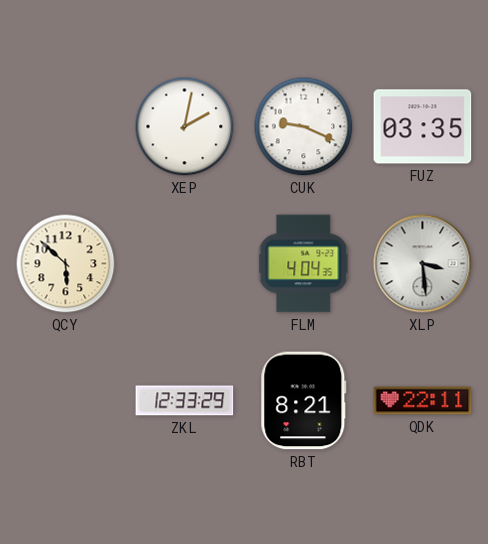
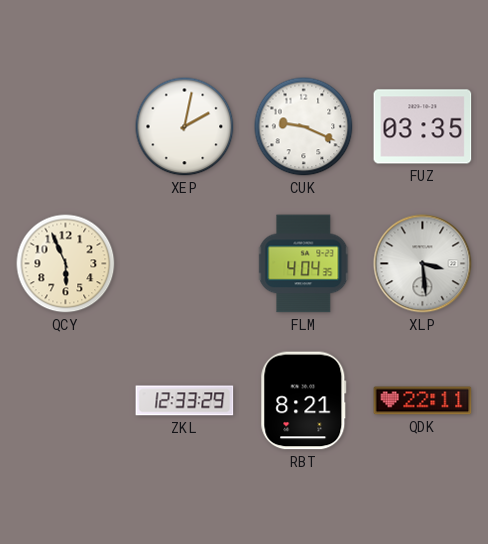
QCY: 5:52 -> 5:56 (66, 264)
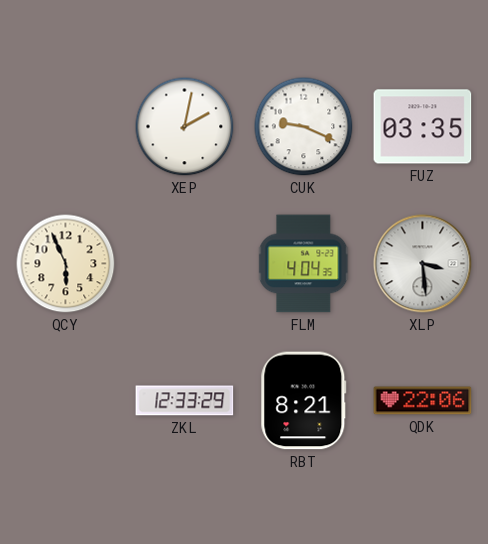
QDK: 22:11 -> 22:06 (423, 401)
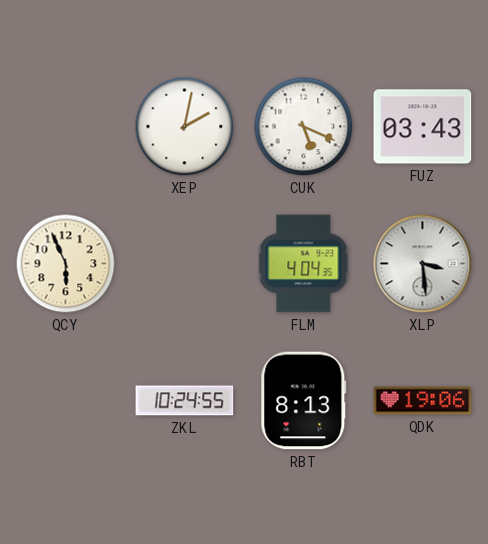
CUK: 9:19 -> 5:19 (304, 127)
FUZ: 03:35 -> 03:43 (423, 127)
ZKL: 12:33 -> 10:24 (185, 401)
RBT: 8:21 -> 8:13 (304, 401)
QDK: 22:06 -> 19:06 (423, 401)
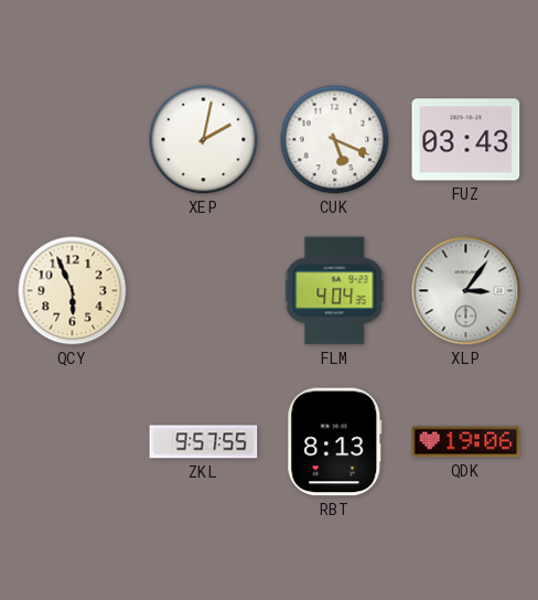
XLP: 3:29 -> 3:06 (466, 291)
ZKL: 10:24 -> 9:57 (204, 442)
